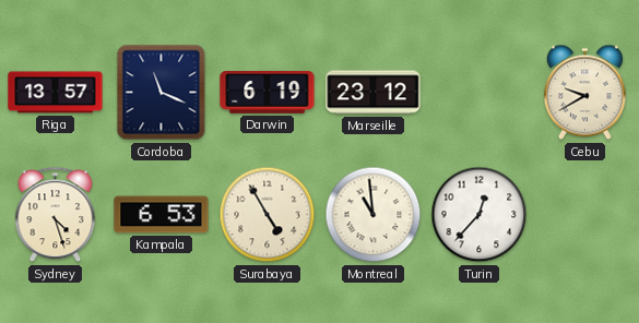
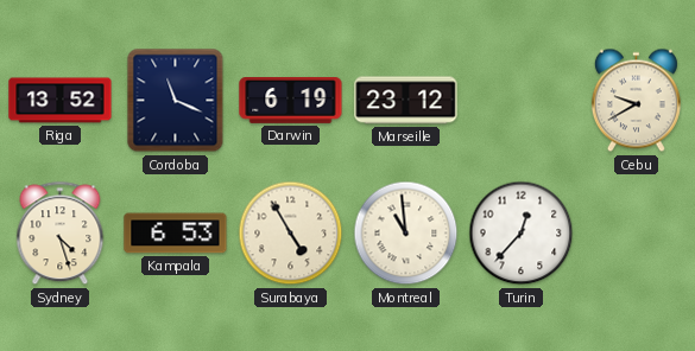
Riga: 13:57 -> 13:52 (61, 101)
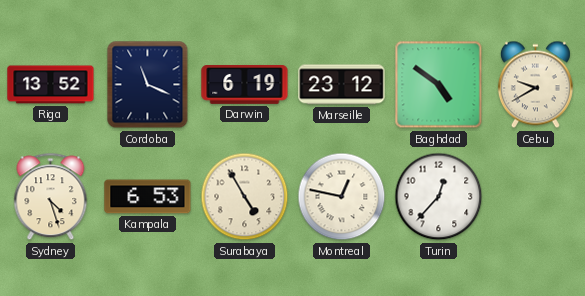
Baghdad: none -> 4:51 (439, 85)
Montreal: 10:59 -> 12:47 (342, 197)
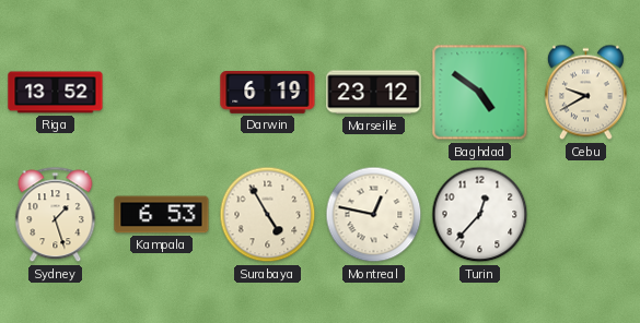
Cordoba: 11:19 -> none (148, 85)
Sydney: 4:27 -> 1:27 (56, 215)
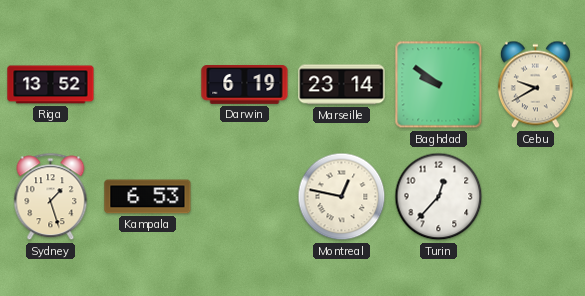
Marseille: 23:12 -> 23:14 (342, 85)
Baghdad: 4:51 -> 9:51 (439, 85)
Surabaya: 4:55 -> none (268, 215)
